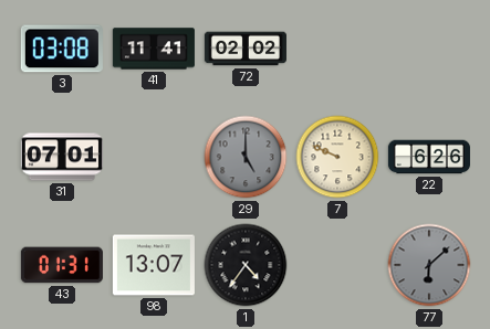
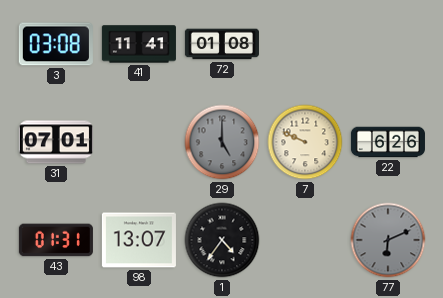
72: 02:02 -> 01:08 (222, 44)
77: 6:08 -> 6:11 (388, 240)
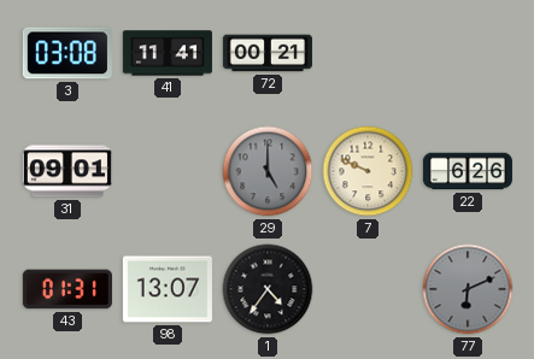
72: 01:08 -> 00:21 (268, 53)
31: 07:01 -> 09:01 (68, 171)
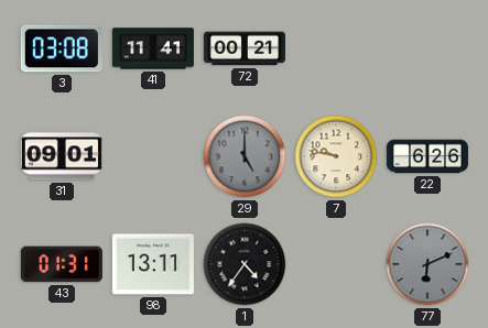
7: 9:49 -> 9:47 (336, 156)
98: 13:07 -> 13:11 (153, 264)
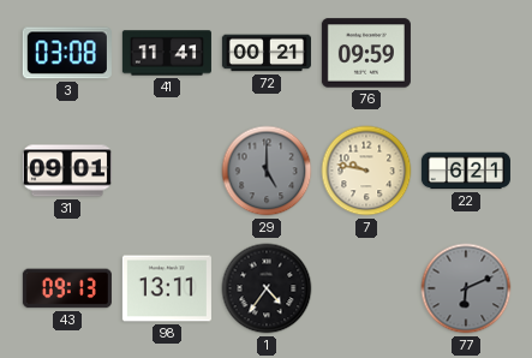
76: none -> 09:59 (366, 53)
22: 6:26 -> 6:21 (466, 171)
43: 01:31 -> 09:13 (67, 288)
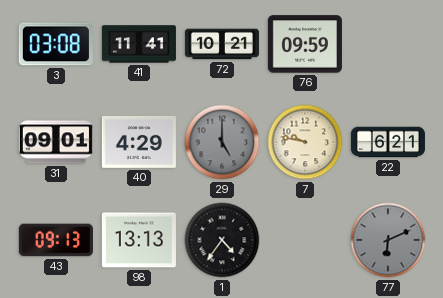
72: 00:21 -> 10:21 (222, 44)
40: none -> 4:29 (139, 142)
98: 13:11 -> 13:13 (139, 240)
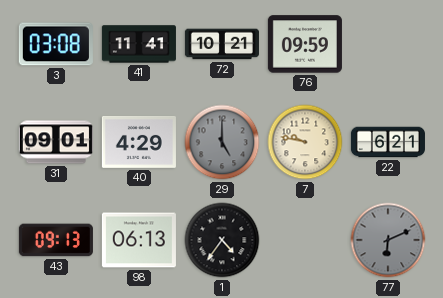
98: 13:13 -> 06:13 (139, 240)
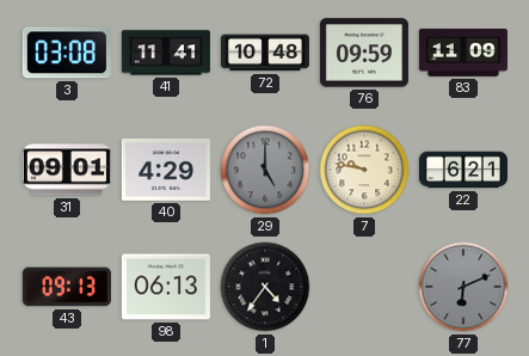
72: 10:21 -> 10:48 (265, 53)
83: none -> 11:09 (463, 53)
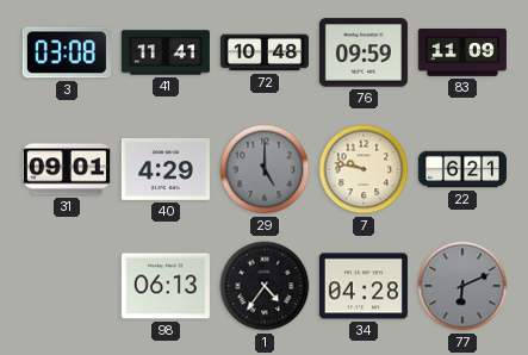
43: 09:13 -> none (67, 287)
34: none -> 04:28 (364, 286)
